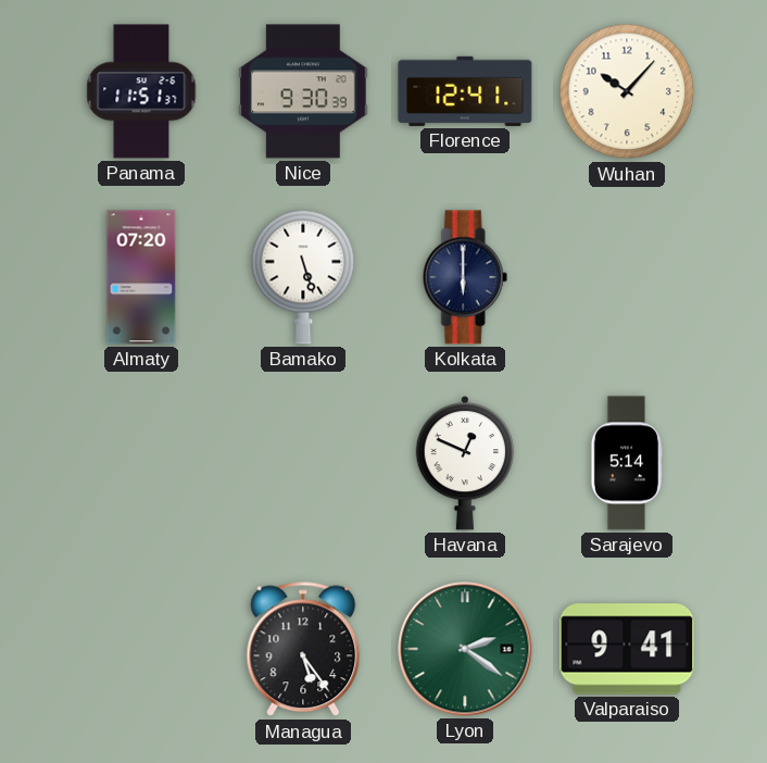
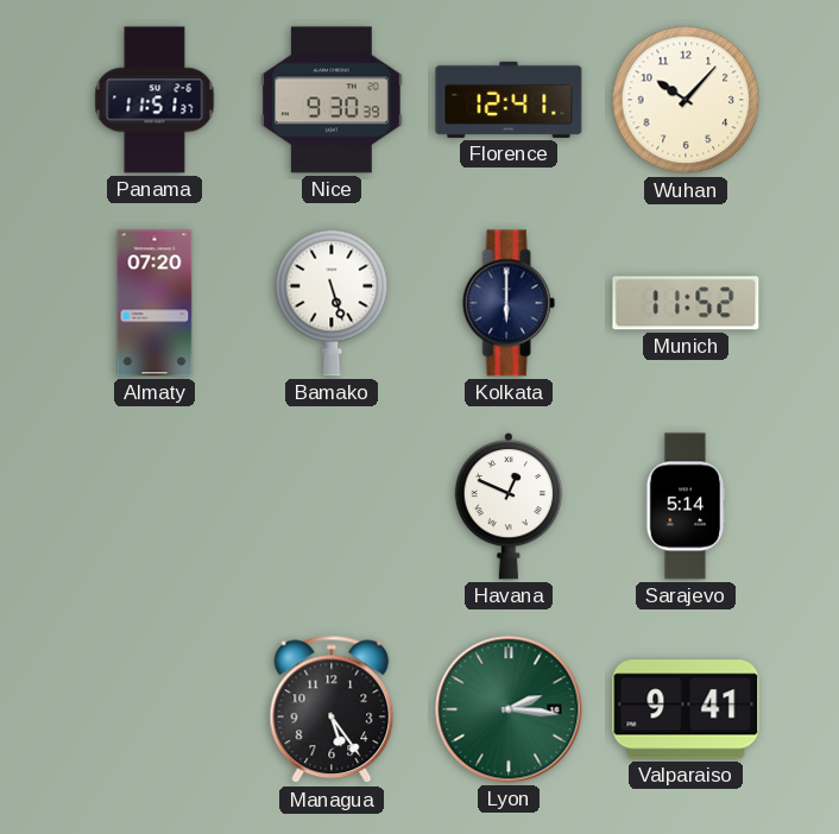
Munich: none -> 11:52 (686, 303)
Lyon: 2:21 -> 2:16 (509, 709)
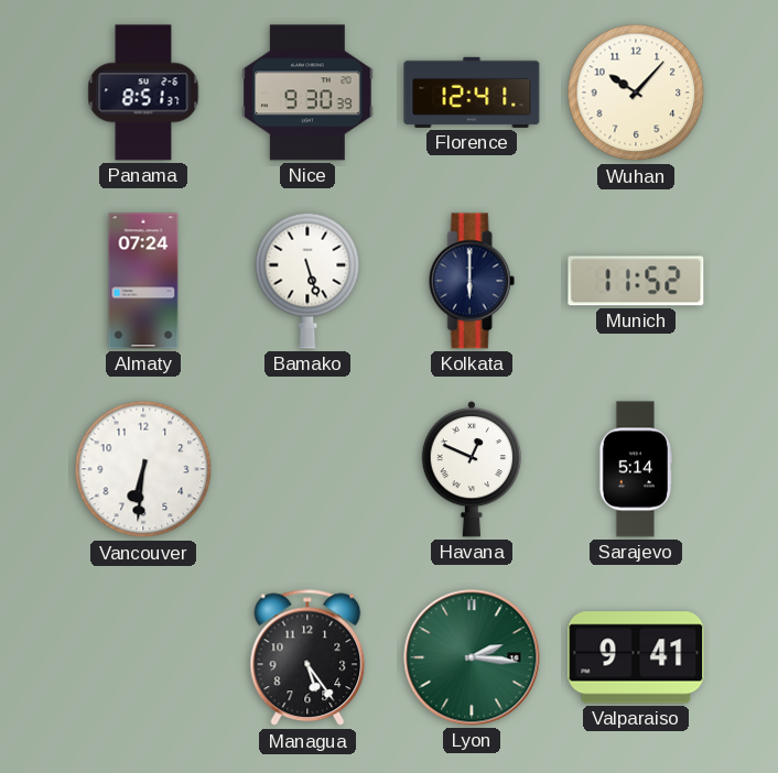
Panama: 11:51 -> 8:51 (143, 92)
Almaty: 07:20 -> 07:24 (143, 281)
Vancouver: none -> 6:31 (143, 469)
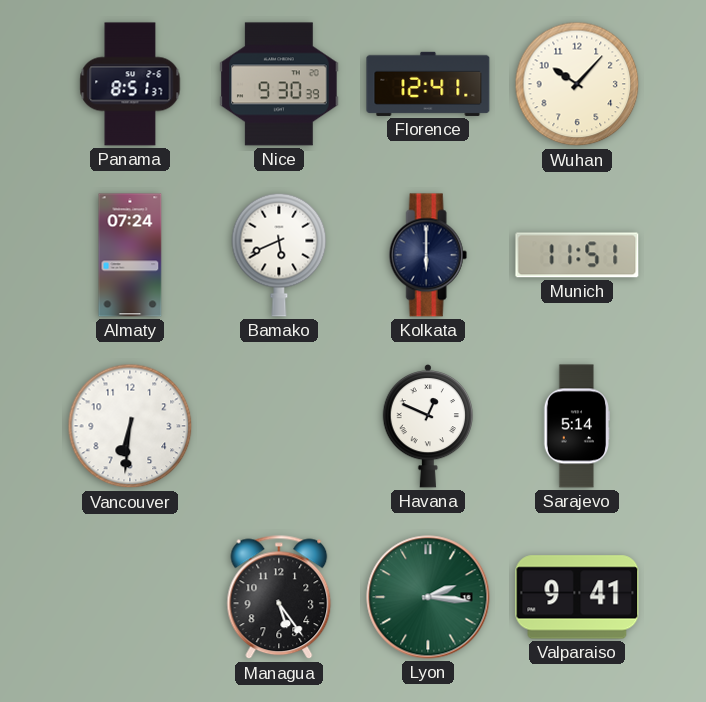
Bamako: 5:27 -> 5:41 (279, 255)
Munich: 11:52 -> 11:51 (577, 255)
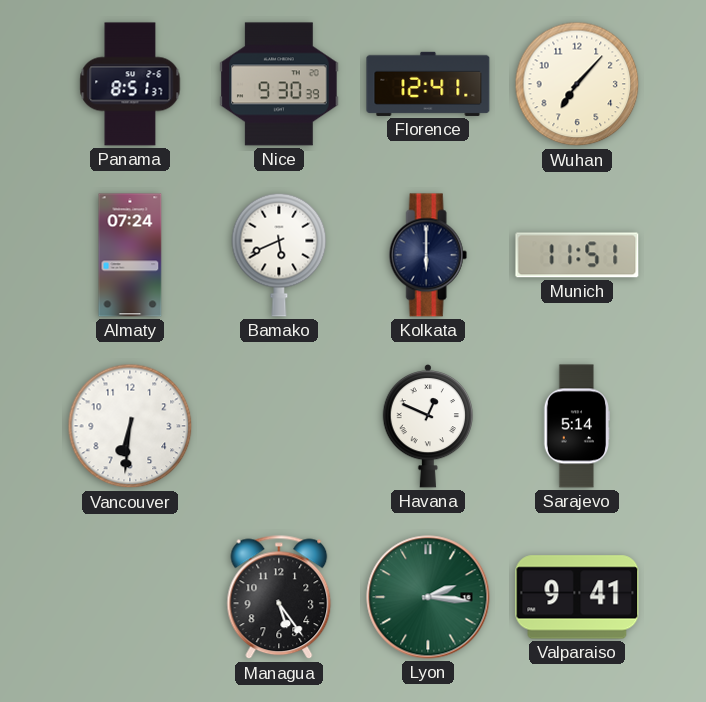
Wuhan: 10:07 -> 7:07 (577, 84)
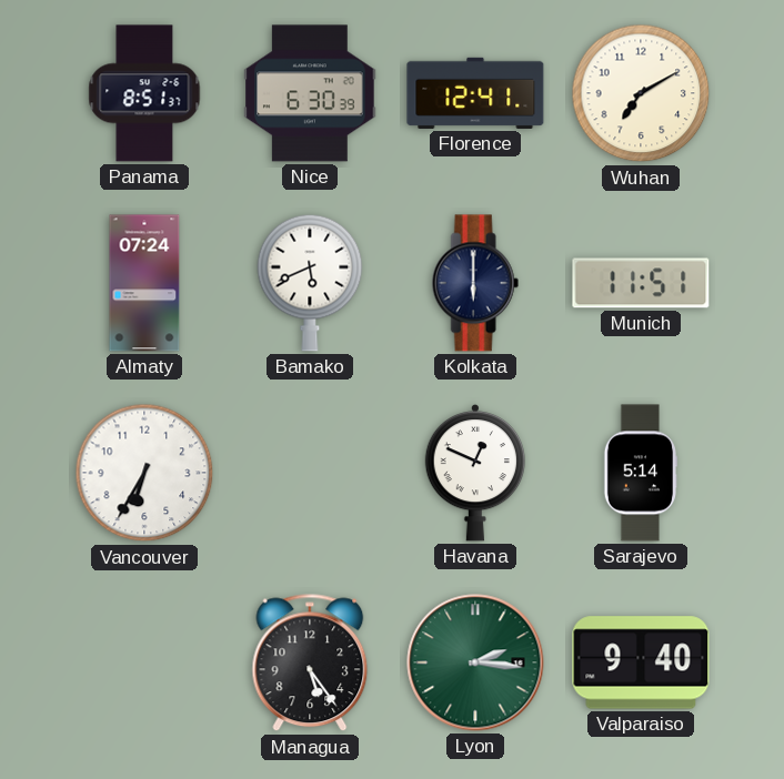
Nice: 9:30 -> 6:30 (310, 93)
Wuhan: 7:07 -> 7:10 (641, 93)
Vancouver: 6:31 -> 6:35 (144, 473)
Valparaiso: 9:41 -> 9:40 (641, 662)
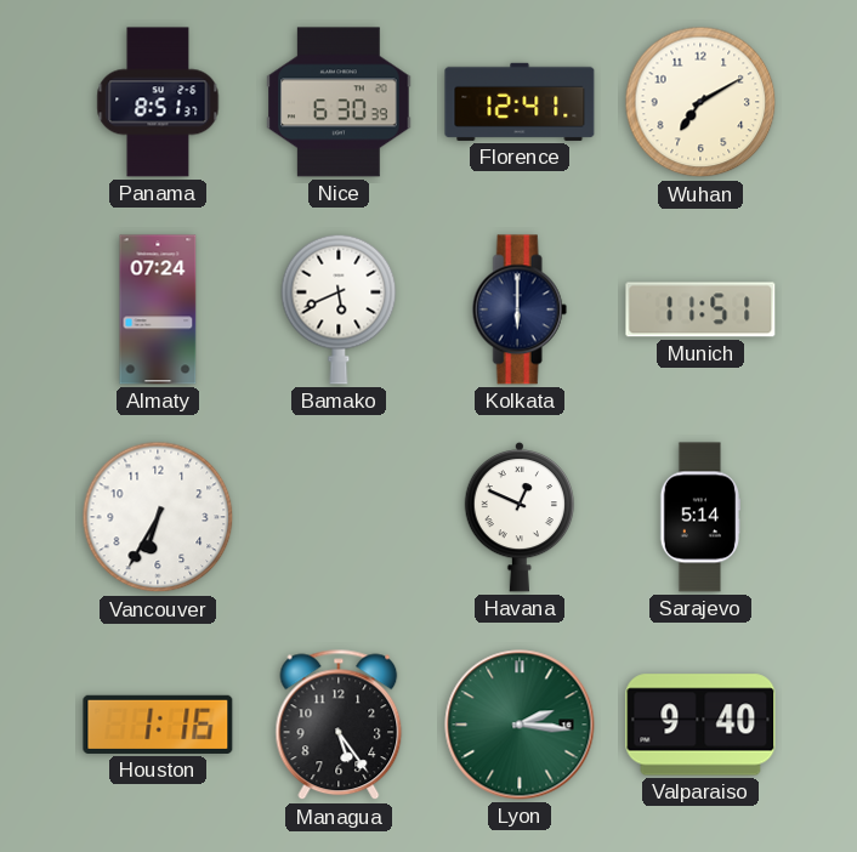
Houston: none -> 1:16 (158, 725)
